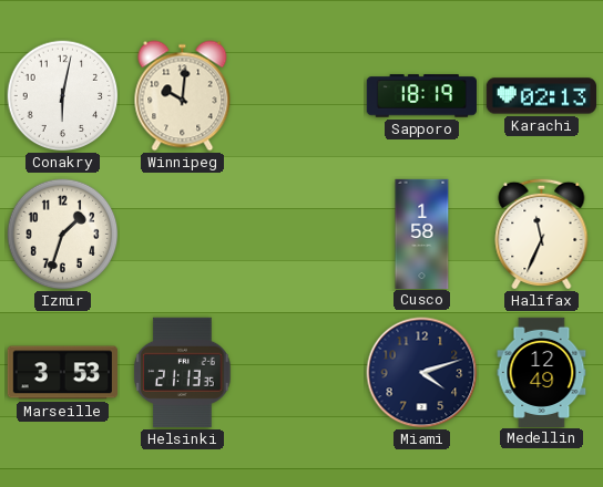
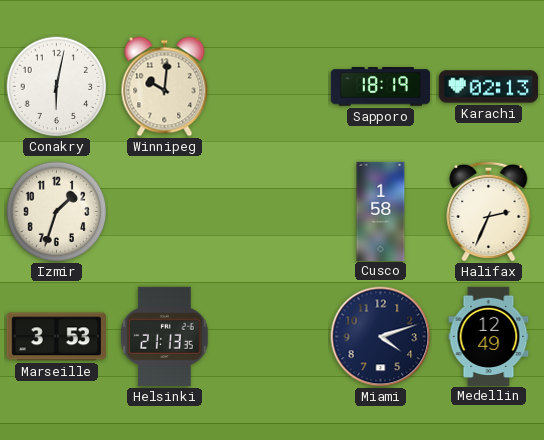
Halifax: 11:34 -> 2:34 (489, 211)
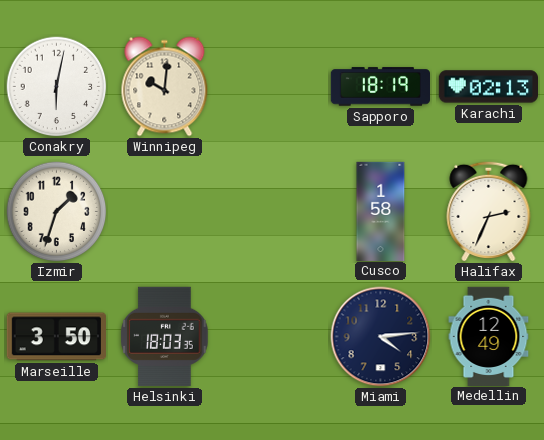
Marseille: 3:53 -> 3:50 (56, 337)
Helsinki: 21:13 -> 18:03 (165, 336)
Miami: 4:12 -> 4:14 (381, 337)
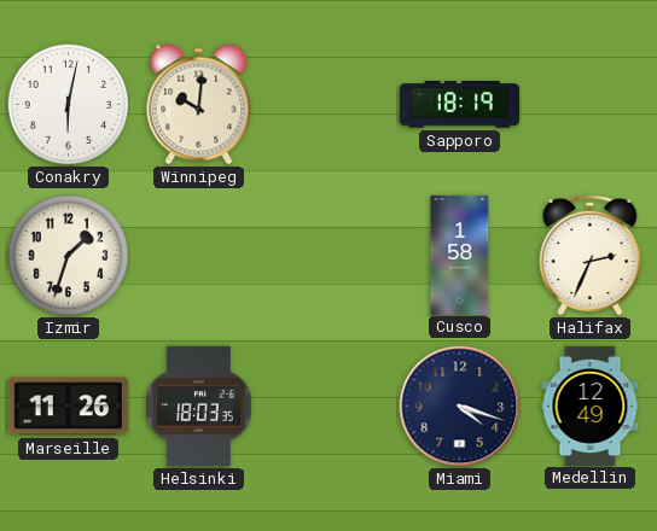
Karachi: 02:13 -> none (488, 87)
Marseille: 3:50 -> 11:26 (68, 407)
Miami: 4:14 -> 4:18 (460, 407)
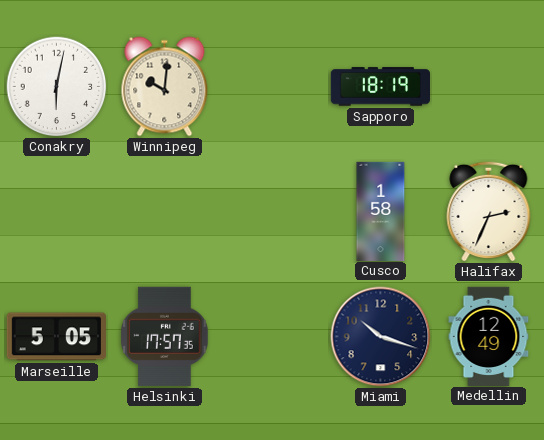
Izmir: 1:33 -> none (69, 256)
Marseille: 11:26 -> 5:05 (56, 337)
Helsinki: 18:03 -> 17:57 (165, 336)
Miami: 4:18 -> 10:18 (381, 337)
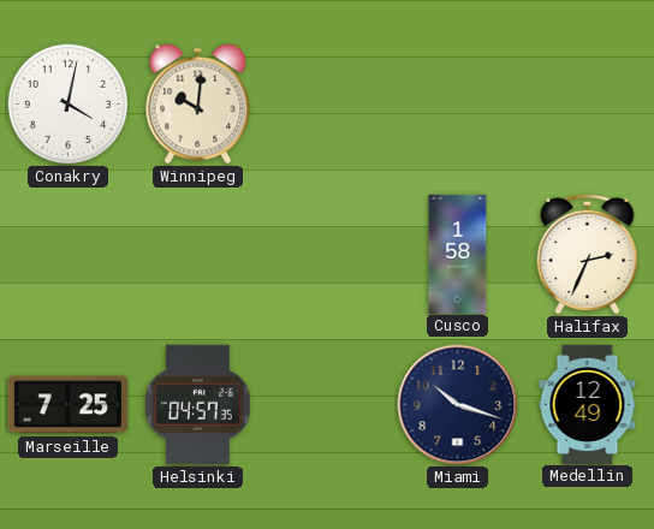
Conakry: 6:02 -> 4:02 (69, 105)
Sapporo: 18:19 -> none (380, 87)
Marseille: 5:05 -> 7:25 (67, 405)
Helsinki: 17:57 -> 04:57 (198, 404)
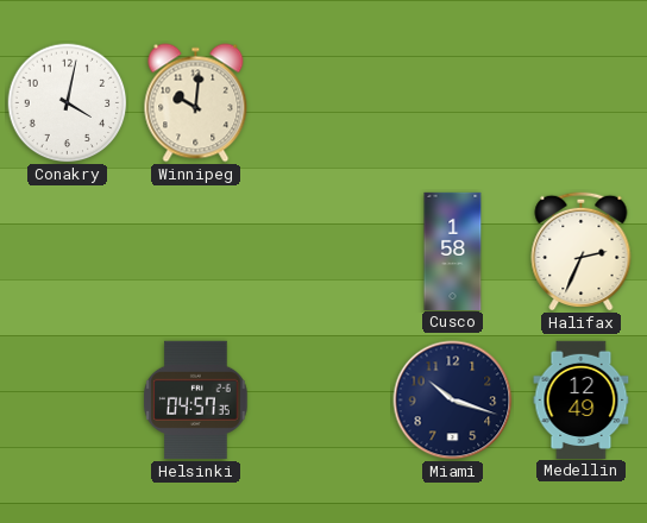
Marseille: 7:25 -> none (67, 405)
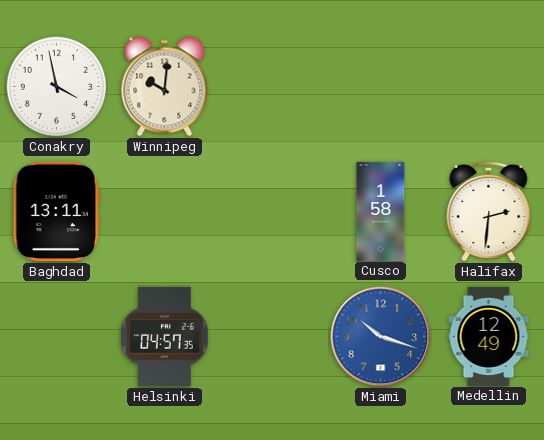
Conakry: 4:02 -> 3:58 (57, 87)
Baghdad: none -> 13:11 (56, 211)
Halifax: 2:34 -> 2:31 (489, 211)
Miami dial: navy -> blue (381, 337)
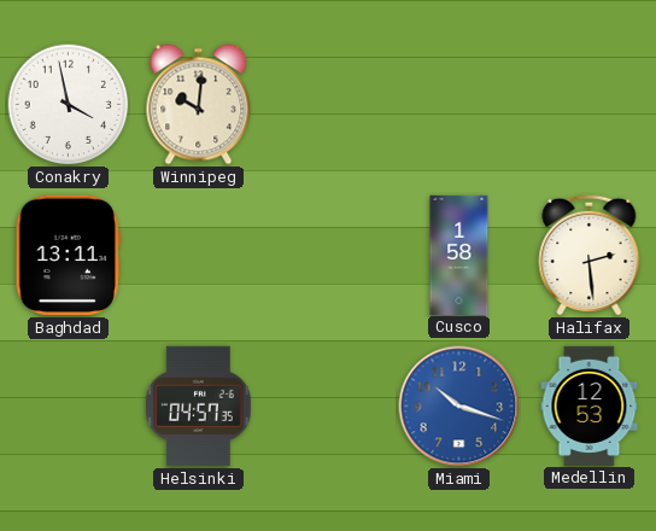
Halifax: 2:31 -> 2:29 (590, 255)
Medellin: 12:49 -> 12:53 (590, 405)
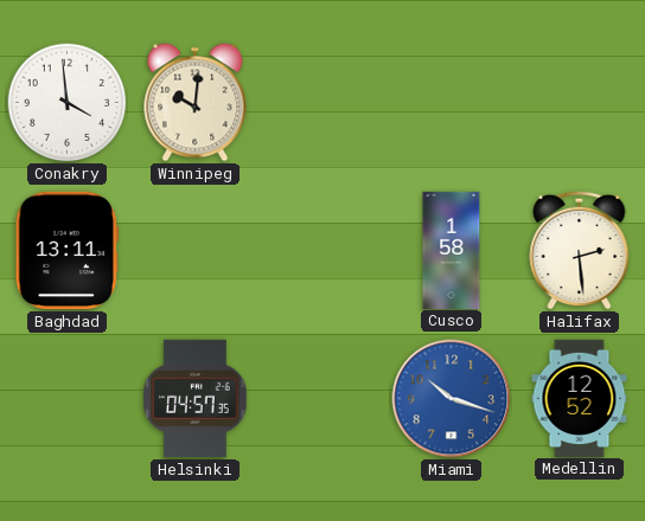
Conakry: 3:58 -> 3:59 (68, 103)
Medellin: 12:53 -> 12:52 (580, 398)
